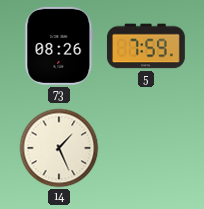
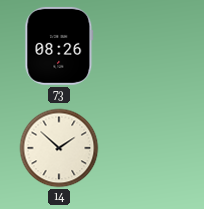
5: 7:59 -> none (146, 46)
14: 1:26 -> 1:52 (59, 148)
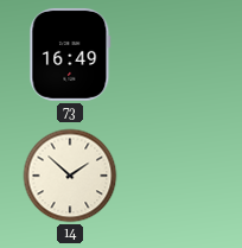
73: 08:26 -> 16:49 (70, 55)
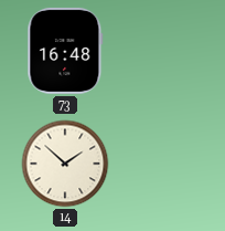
73: 16:49 -> 16:48 (65, 51)
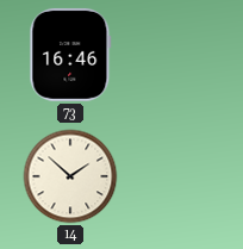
73: 16:48 -> 16:46 (70, 55)
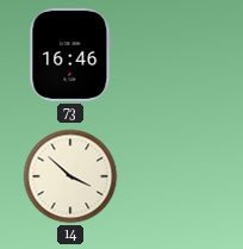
14: 1:52 -> 3:52 (70, 176)
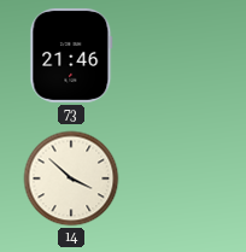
73: 16:46 -> 21:46 (71, 55)
